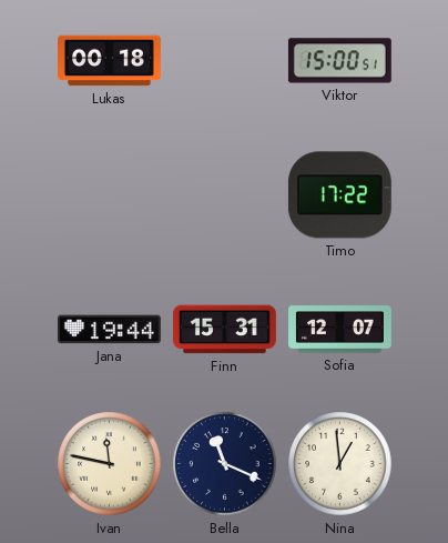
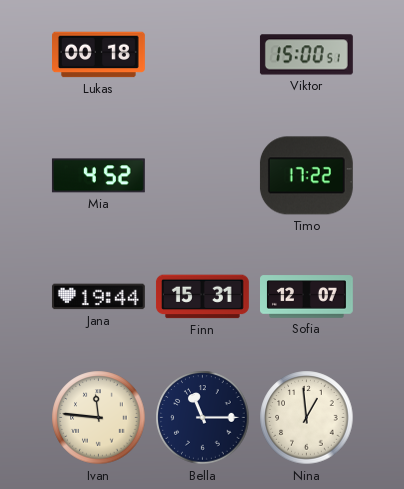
Mia: none -> 4:52 (98, 176)
Ivan: 11:47 -> 11:46 (99, 418)
Bella: 11:19 -> 11:15 (203, 418)
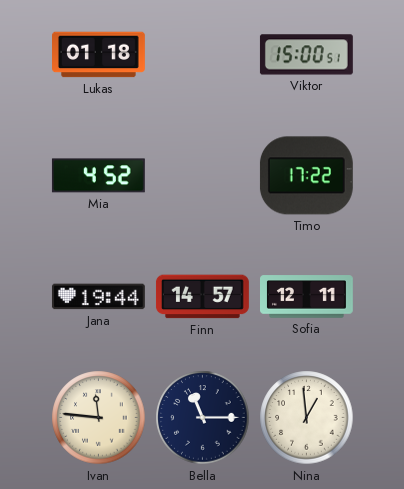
Lukas: 00:18 -> 01:18 (99, 55)
Finn: 15:31 -> 14:57 (202, 297)
Sofia: 12:07 -> 12:11 (307, 297)
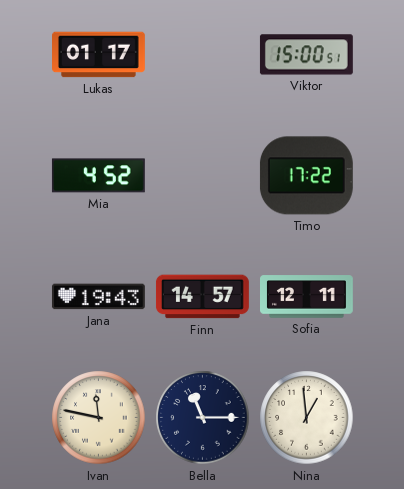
Lukas: 01:18 -> 01:17 (99, 55)
Jana: 19:44 -> 19:43 (98, 297)
Ivan: 11:46 -> 11:47 (99, 418)
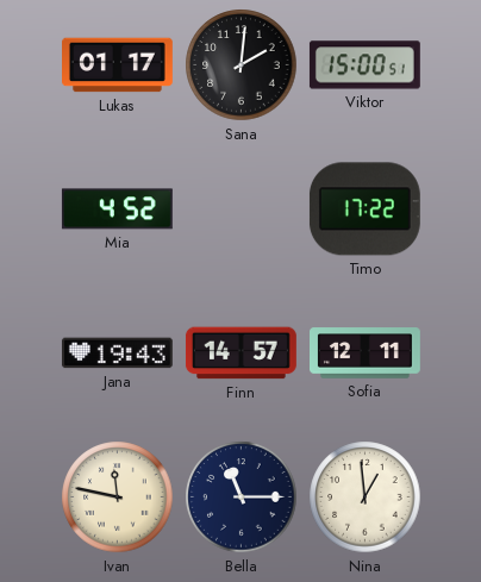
Sana: none -> 2:01 (242, 65)
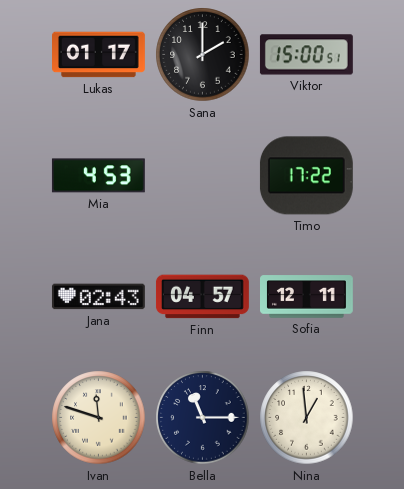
Sana: 2:01 -> 2:00 (203, 55)
Mia: 4:52 -> 4:53 (98, 176)
Jana: 19:43 -> 02:43 (98, 297)
Finn: 14:57 -> 04:57 (202, 297)
Ivan: 11:47 -> 11:48 (99, 418)
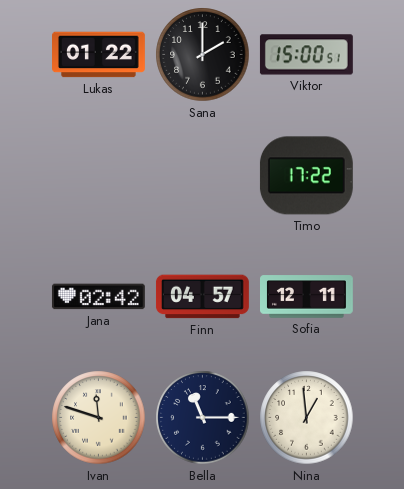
Lukas: 01:17 -> 01:22 (99, 55)
Mia: 4:53 -> none (98, 176)
Jana: 02:43 -> 02:42 (98, 297)
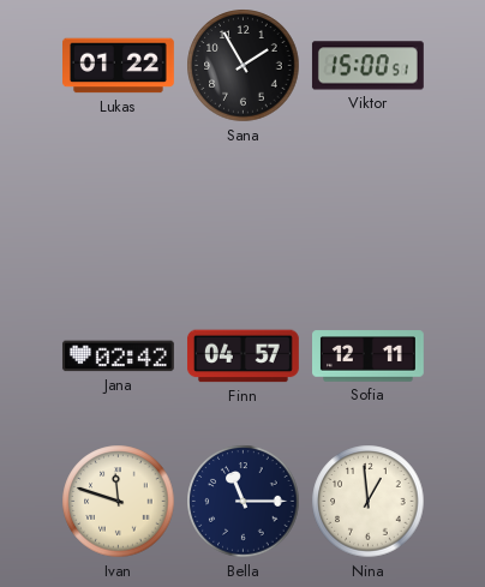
Sana: 2:00 -> 1:55 (244, 66)
Timo: 17:22 -> none (306, 176)
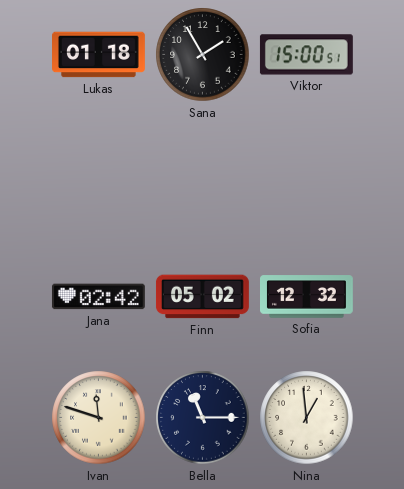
Lukas: 01:22 -> 01:18 (99, 55)
Finn: 04:57 -> 05:02 (202, 297)
Sofia: 12:11 -> 12:32 (307, 297)
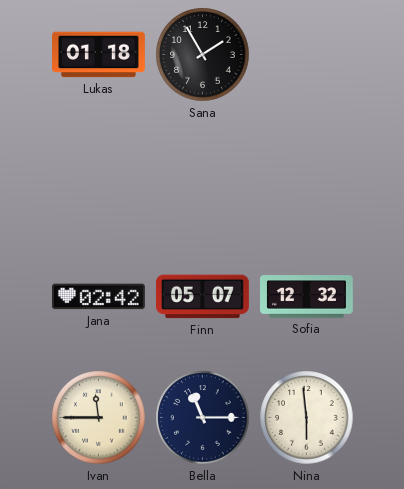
Viktor: 15:00 -> none (306, 55)
Finn: 05:02 -> 05:07 (202, 297)
Ivan: 11:48 -> 11:45 (99, 418)
Nina: 12:59 -> 5:59 (307, 418)
